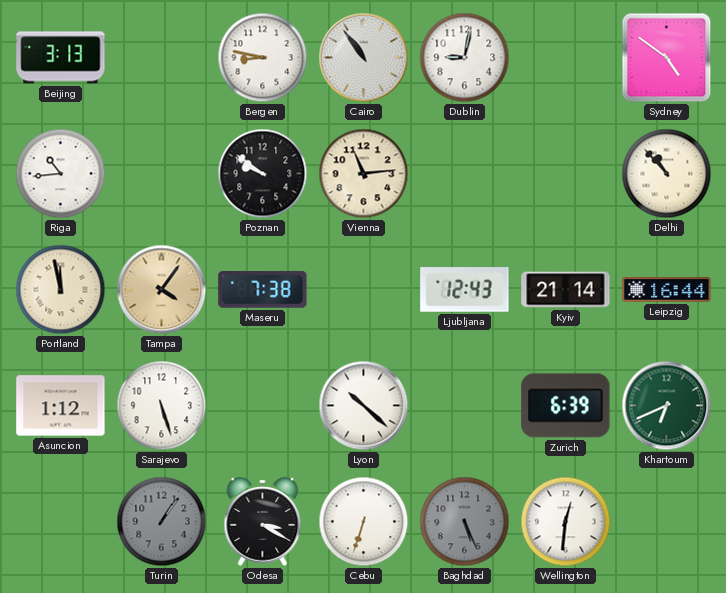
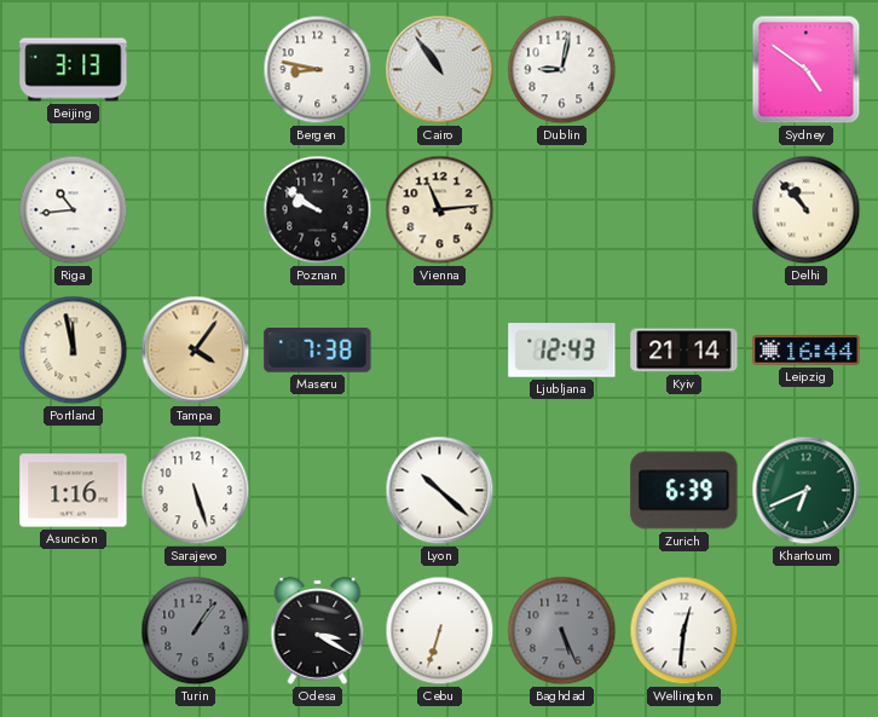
Asuncion: 1:12 -> 1:16 (74, 491)
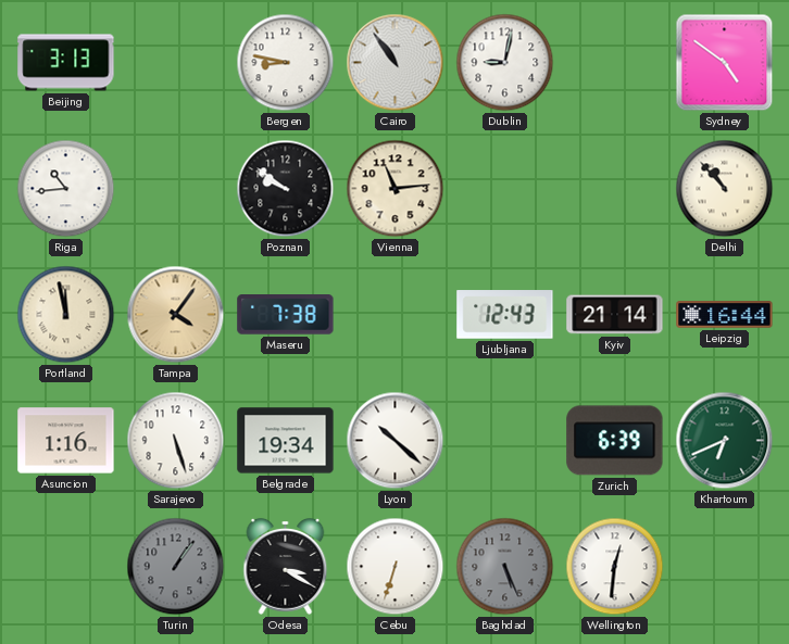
Belgrade: none -> 19:34 (286, 441)
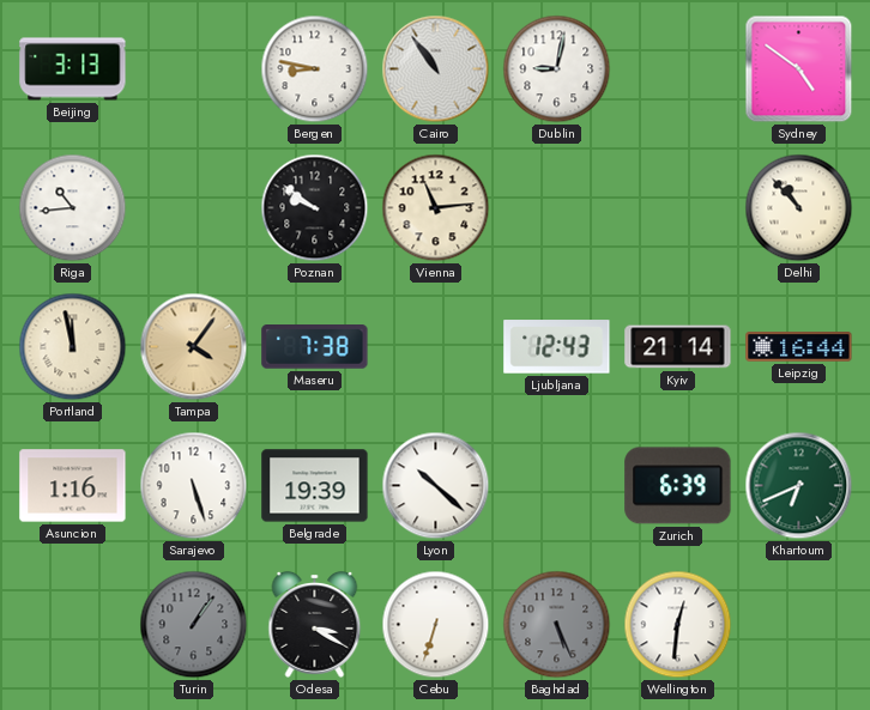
Belgrade: 19:34 -> 19:39 (315, 486)
